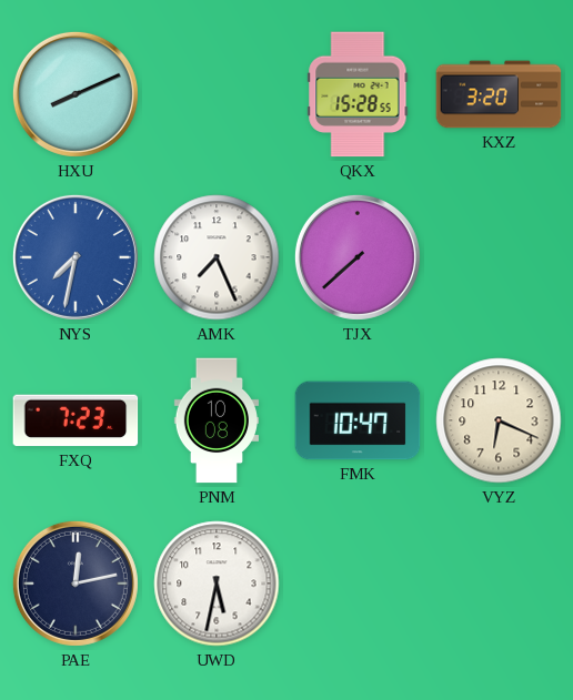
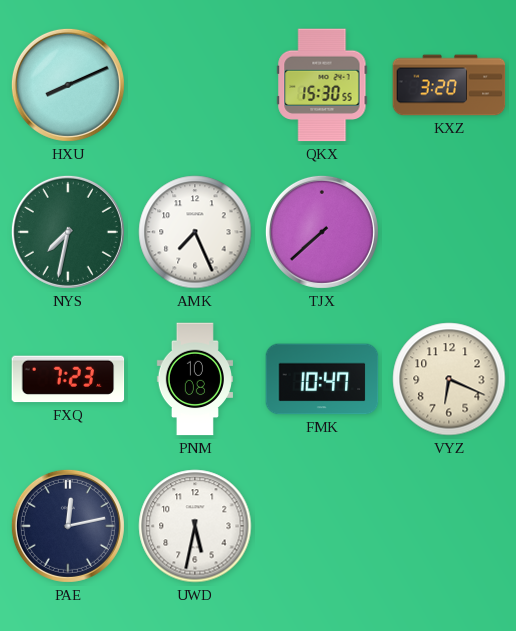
QKX: 15:28 -> 15:30 (322, 85)
NYS dial: blue -> green (68, 232)
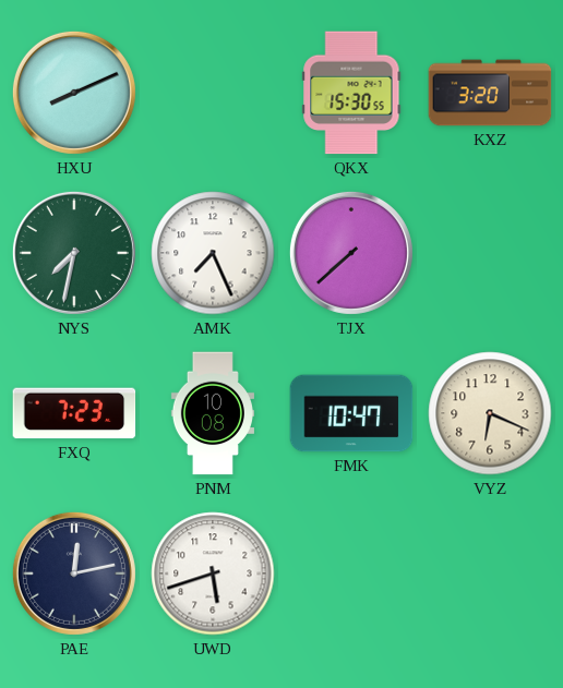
UWD: 5:32 -> 5:42 (213, 574)
